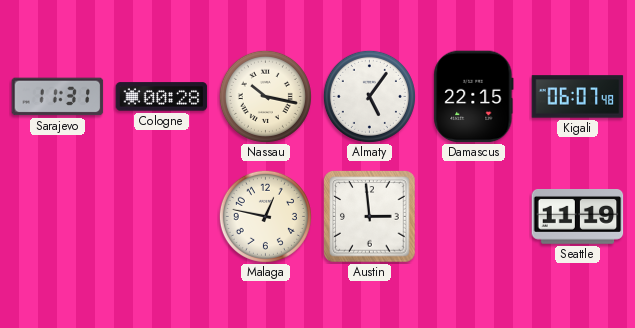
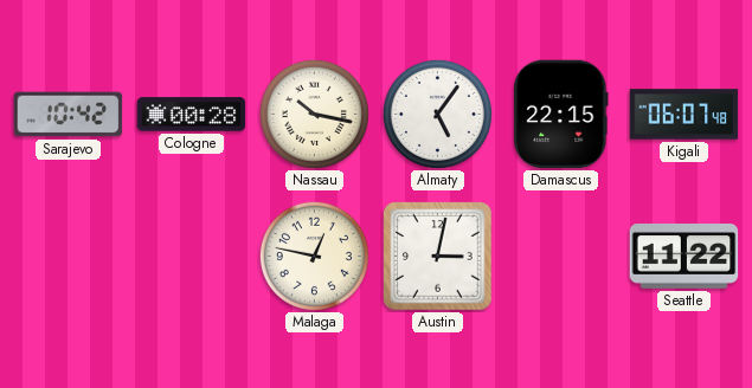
Sarajevo: 11:31 -> 10:42 (69, 115)
Austin: 2:59 -> 3:02 (438, 257)
Seattle: 11:19 -> 11:22 (684, 257)
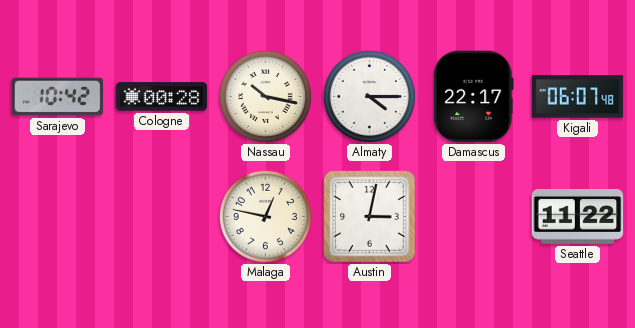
Almaty: 5:06 -> 4:15 (369, 96)
Damascus: 22:15 -> 22:17 (474, 97)
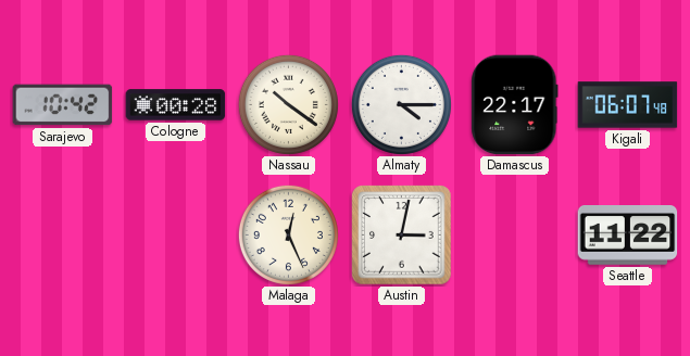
Nassau: 10:17 -> 10:21 (288, 104)
Malaga: 12:47 -> 12:26 (288, 234)
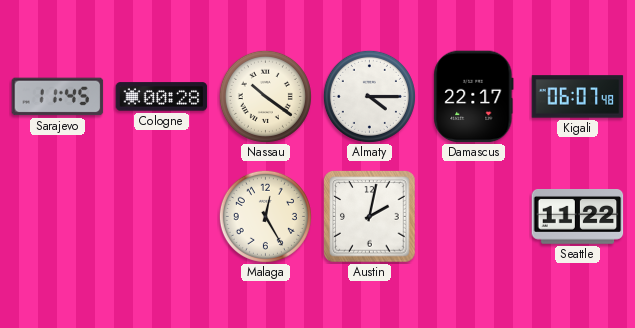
Sarajevo: 10:42 -> 11:45 (58, 97)
Malaga: 12:26 -> 12:25 (265, 216)
Austin: 3:02 -> 2:02 (370, 217)
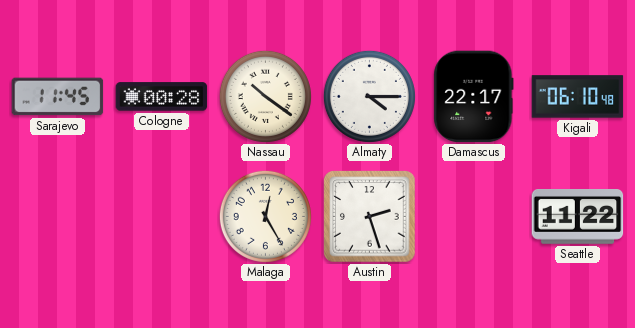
Kigali: 06:07 -> 06:10 (578, 97)
Austin: 2:02 -> 2:27 (370, 217)
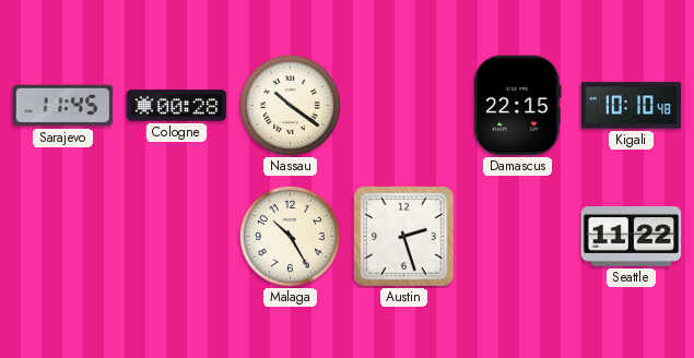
Almaty: 4:15 -> none (369, 96)
Damascus: 22:17 -> 22:15 (518, 106)
Kigali: 06:10 -> 10:10 (632, 106)
Malaga: 12:25 -> 10:25 (290, 236)
